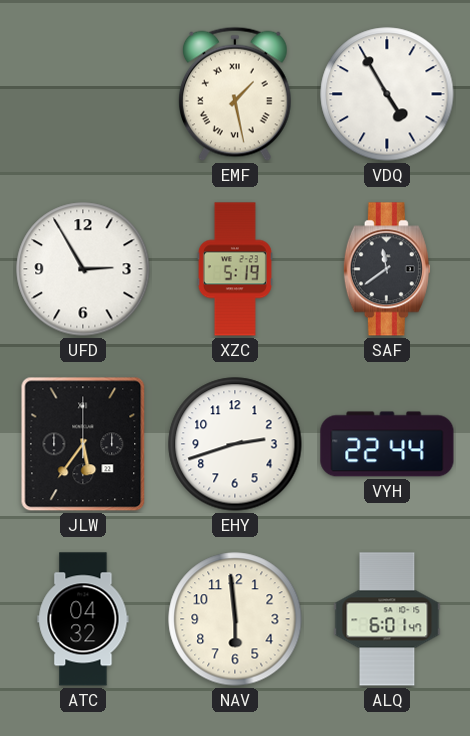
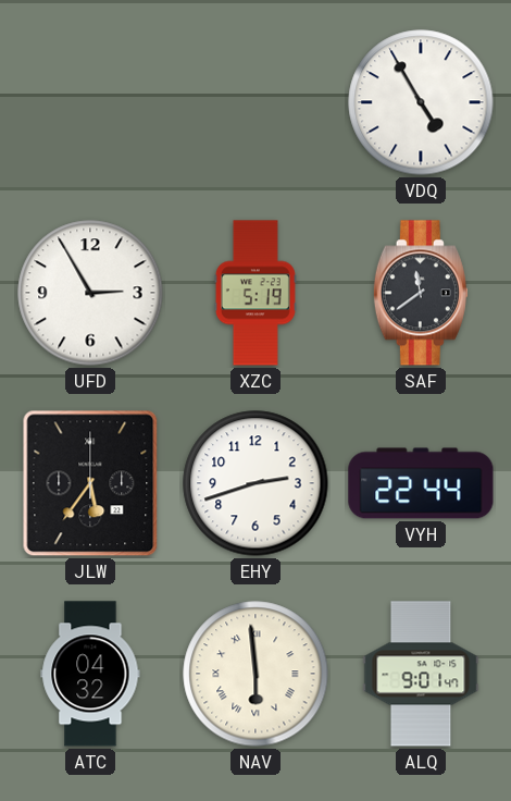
EMF: 1:28 -> none (235, 94)
NAV numerals: Arabic -> Roman (255, 674)
ALQ: 6:01 -> 9:01 (421, 674)
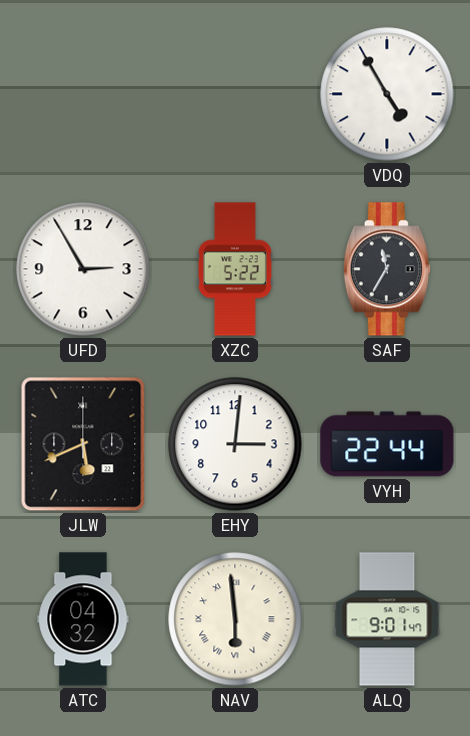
XZC: 5:19 -> 5:22 (235, 269)
SAF: 11:39 -> 11:35 (387, 269)
JLW: 5:36 -> 5:41 (83, 444)
EHY: 2:42 -> 3:01 (235, 444)
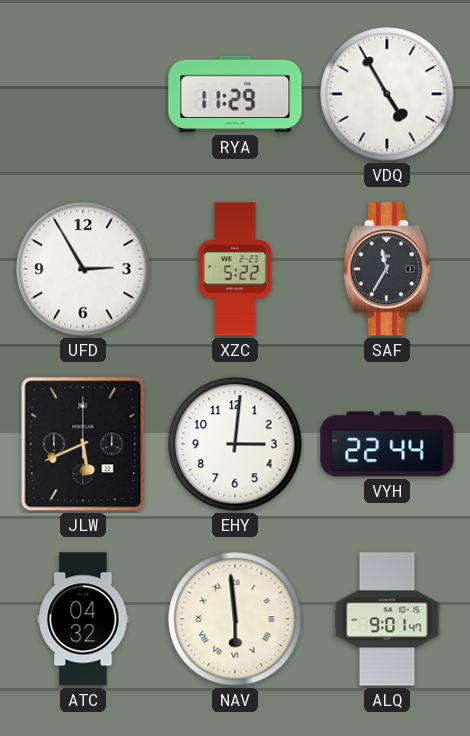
RYA: none -> 11:29 (235, 94)
